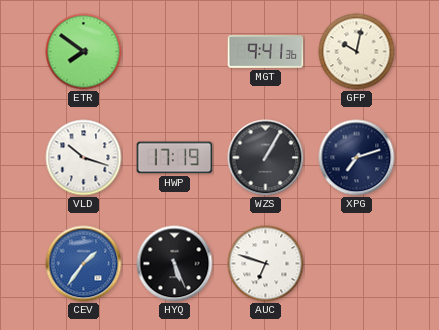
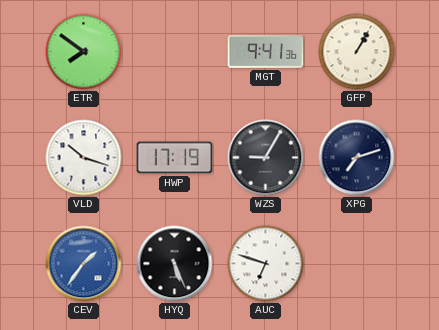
GFP: 10:02 -> 1:05 (357, 52)
WZS: 1:05 -> 9:05 (266, 158)
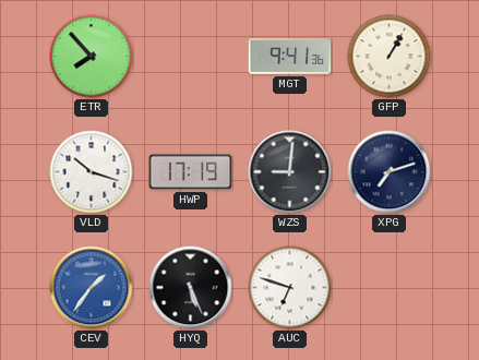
ETR: 7:51 -> 7:53 (92, 57)
WZS: 9:05 -> 9:01 (290, 172)
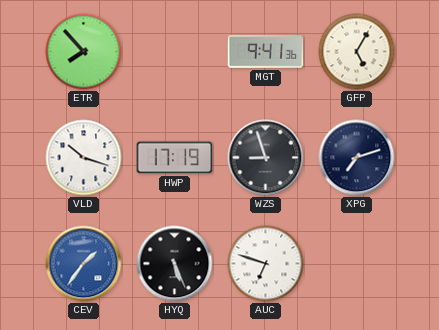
GFP: 1:05 -> 5:05 (357, 52)
WZS: 9:01 -> 8:57 (266, 158)
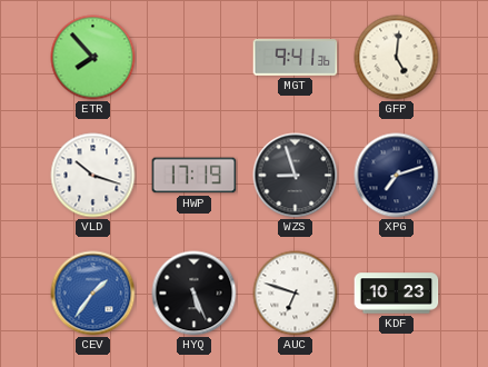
GFP: 5:05 -> 5:01 (397, 58)
KDF: none -> 10:23 (397, 294)
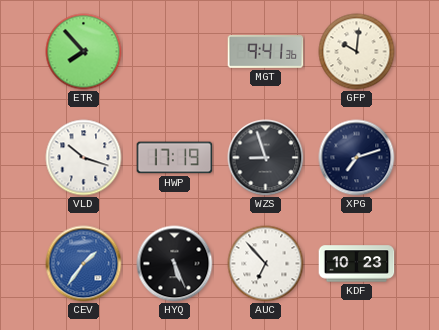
GFP: 5:01 -> 10:01 (357, 52)
AUC: 6:48 -> 6:53 (266, 264)
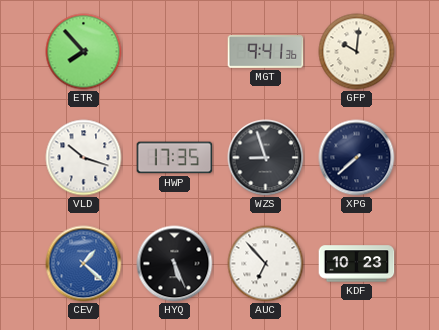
HWP: 17:19 -> 17:35 (175, 158)
XPG: 7:12 -> 7:38 (357, 158)
CEV: 1:36 -> 1:22 (84, 264)
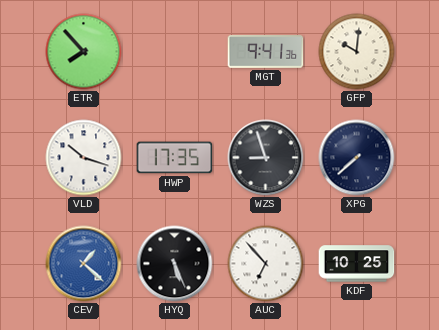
KDF: 10:23 -> 10:25 (357, 264)
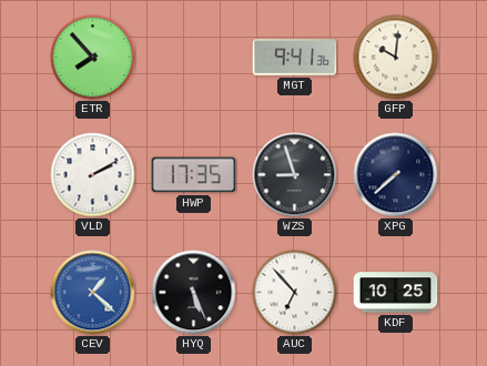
VLD: 10:18 -> 2:10 (93, 175)
